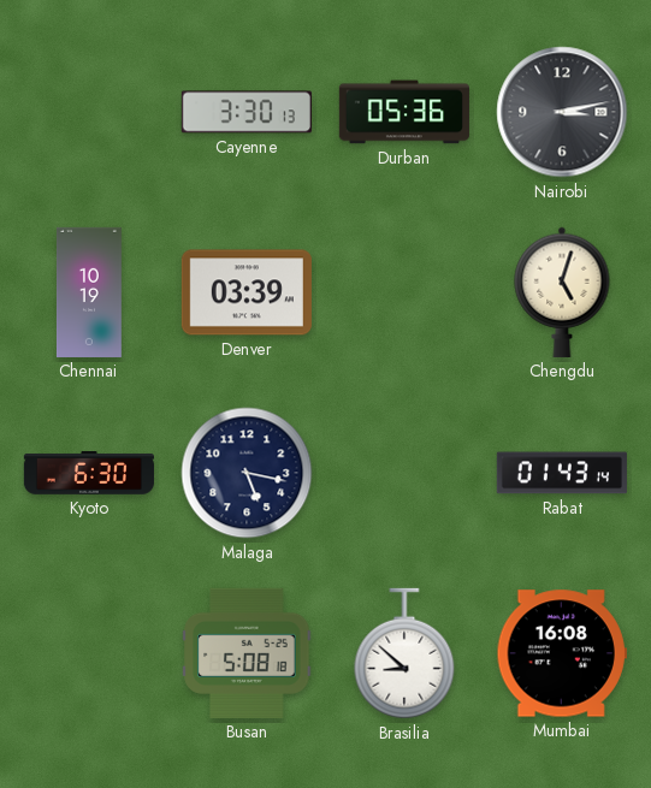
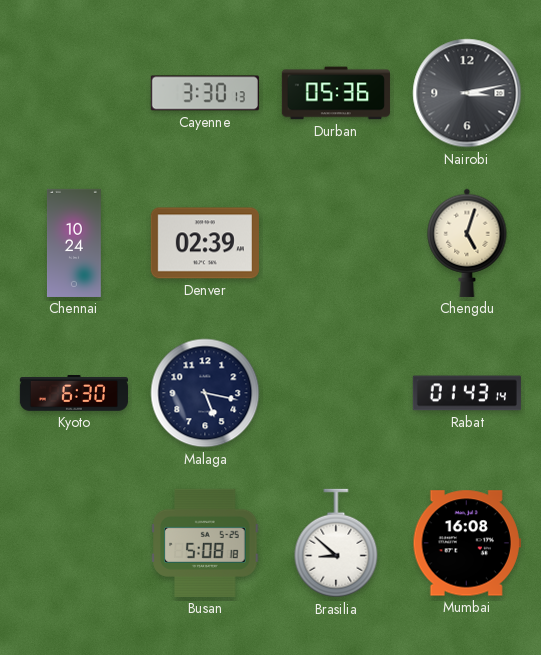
Chennai: 10:19 -> 10:24 (74, 243)
Denver: 03:39 -> 02:39 (205, 243)
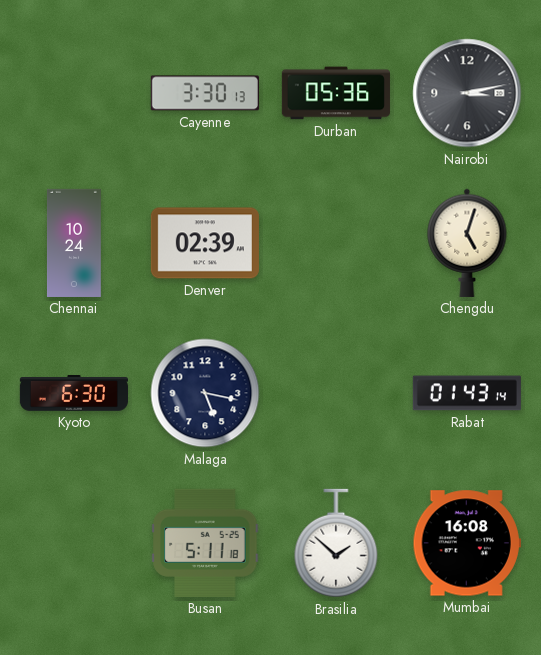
Busan: 5:08 -> 5:11 (205, 543)
Brasilia: 8:52 -> 1:52 (336, 543)
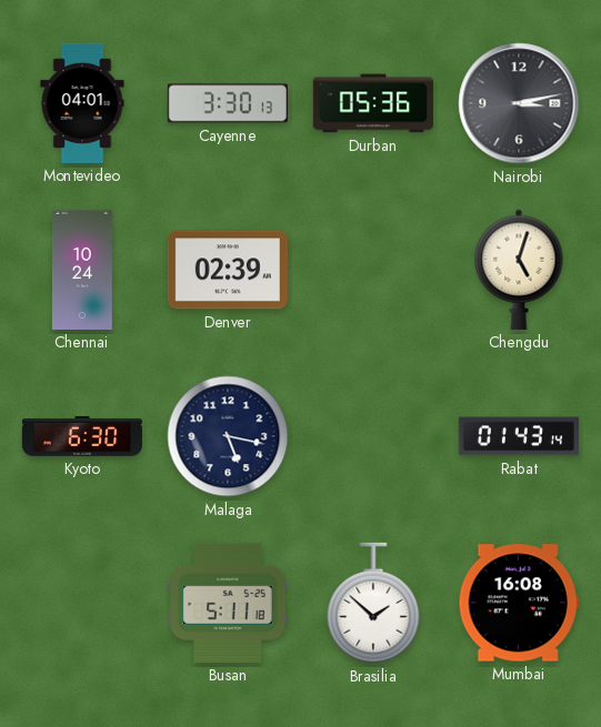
Montevideo: none -> 04:01 (82, 103)
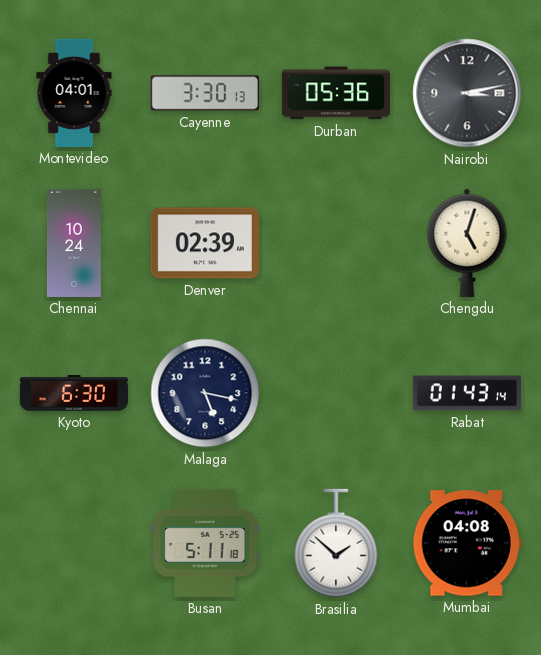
Mumbai: 16:08 -> 04:08 (467, 543)
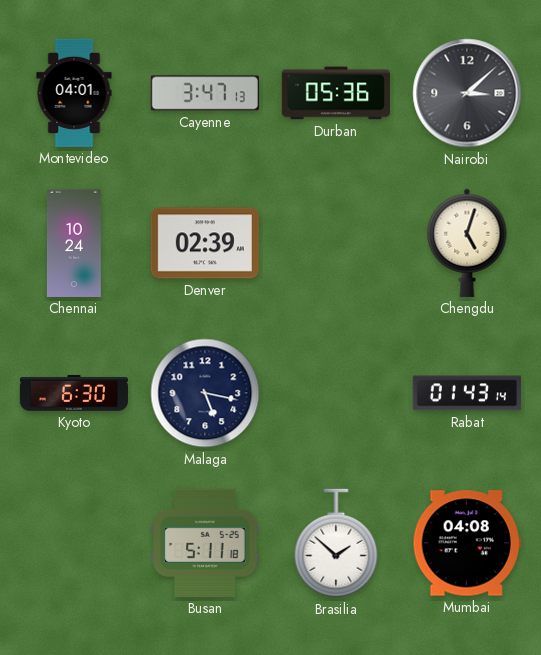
Cayenne: 3:30 -> 3:47 (205, 93)
Nairobi: 3:13 -> 3:08 (467, 93)
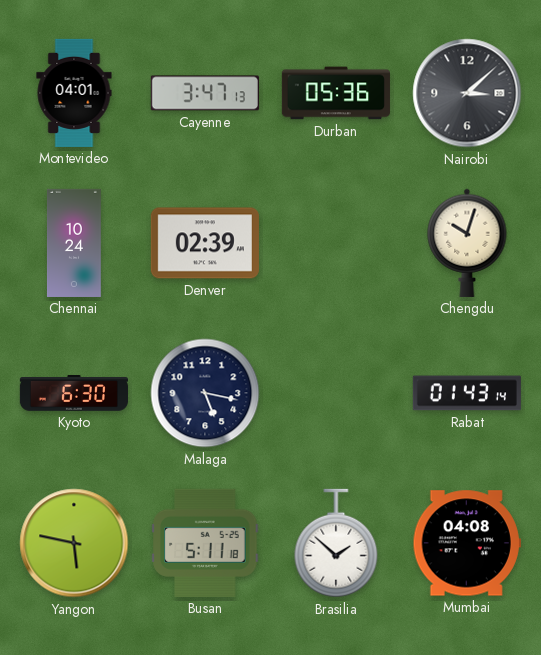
Chengdu: 5:03 -> 10:03 (467, 243)
Yangon: none -> 5:47 (74, 543)
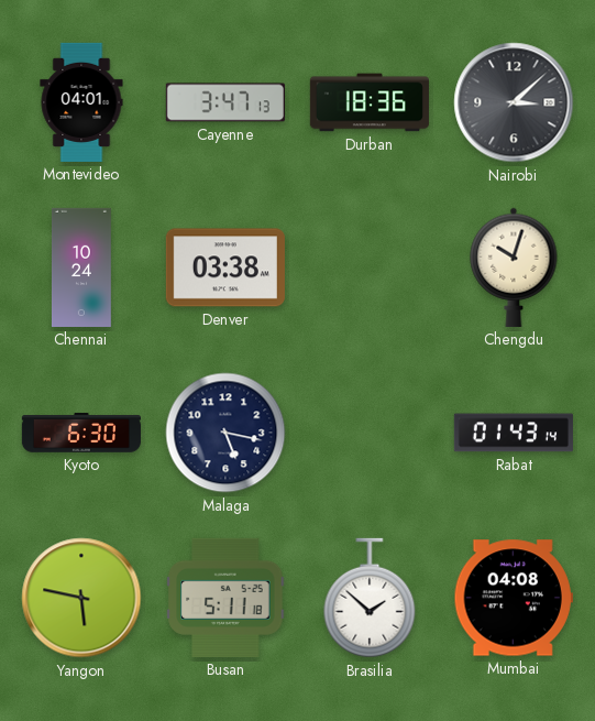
Durban: 05:36 -> 18:36 (370, 102)
Denver: 02:39 -> 03:38 (225, 267)
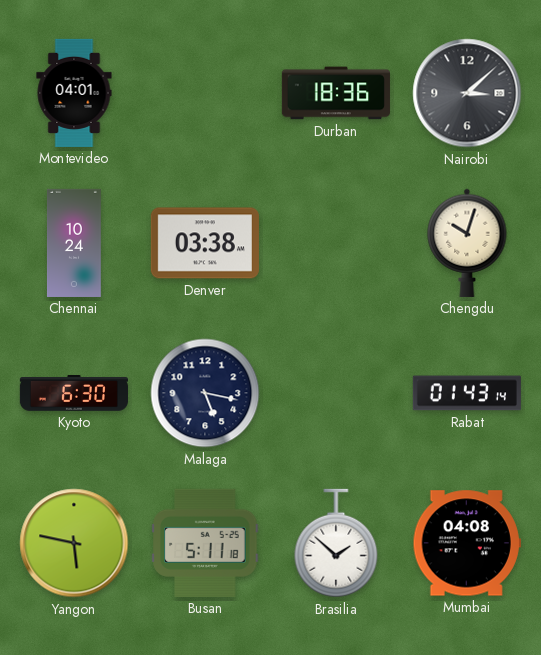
Cayenne: 3:47 -> none (225, 102)
